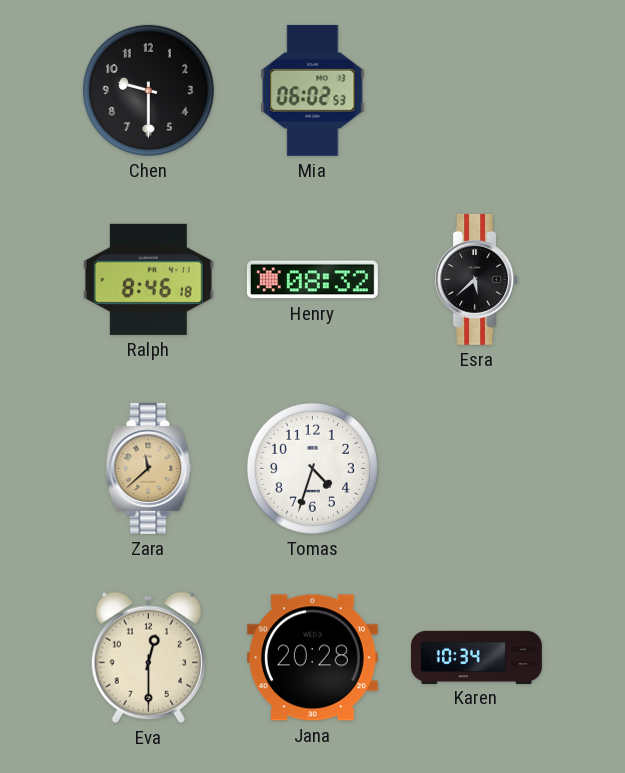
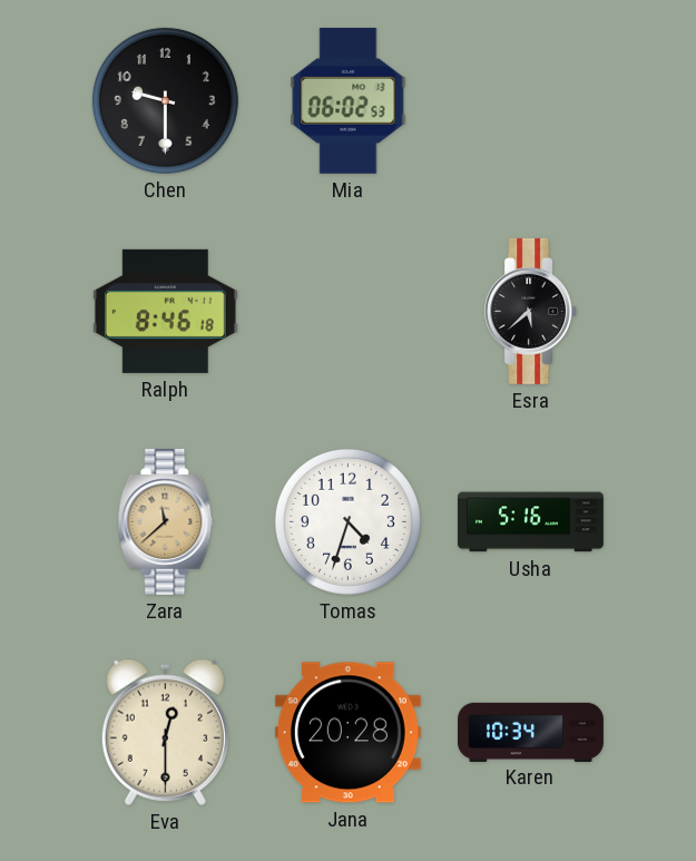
Henry: 08:32 -> none (312, 280)
Usha: none -> 5:16 (530, 522)
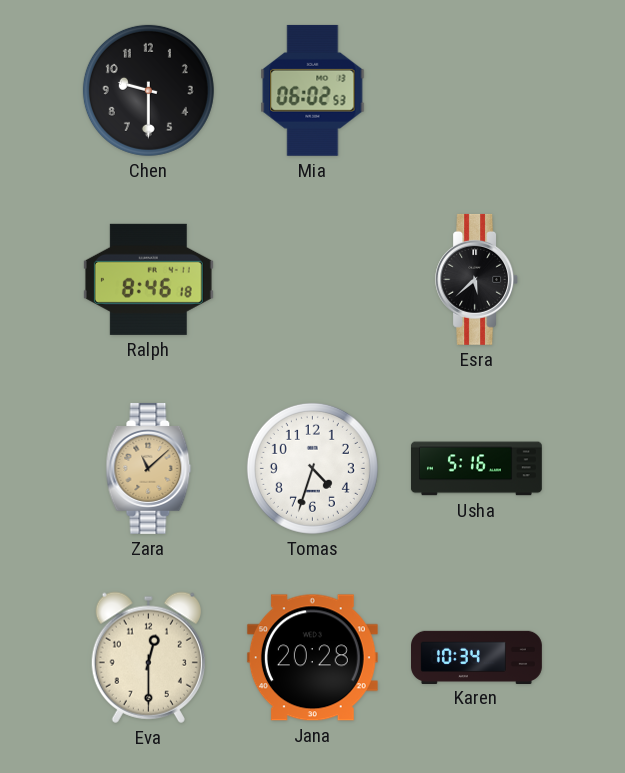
Zara: 11:38 -> 11:08 (149, 468)
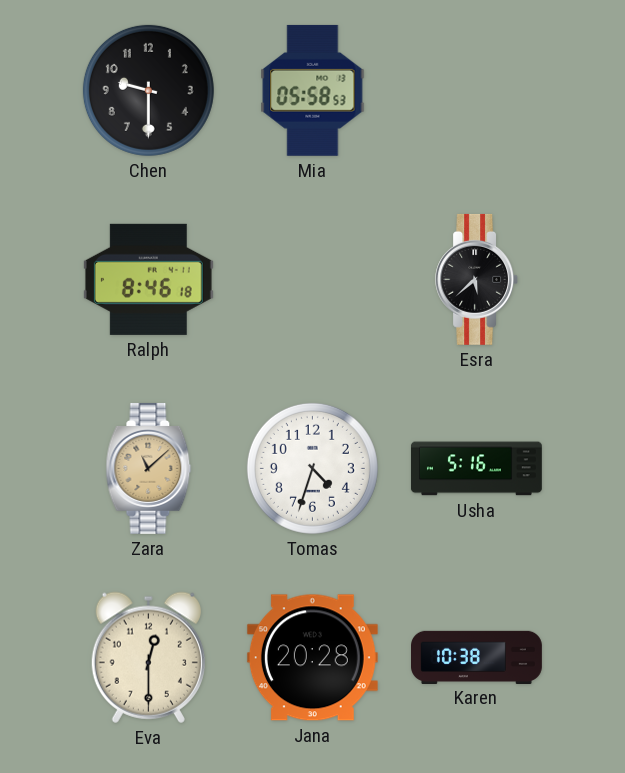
Mia: 06:02 -> 05:58 (313, 90)
Karen: 10:34 -> 10:38 (477, 657)
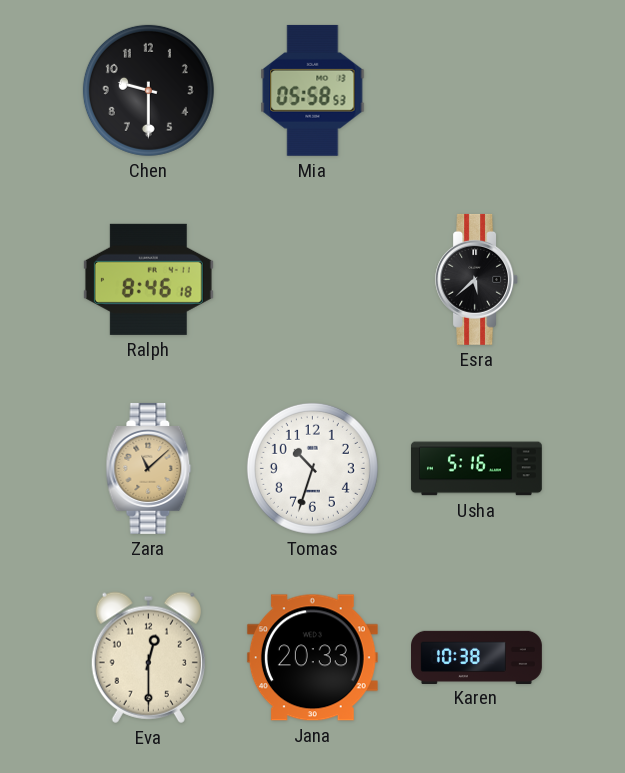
Tomas: 4:33 -> 10:33 (312, 468)
Jana: 20:28 -> 20:33 (312, 658)
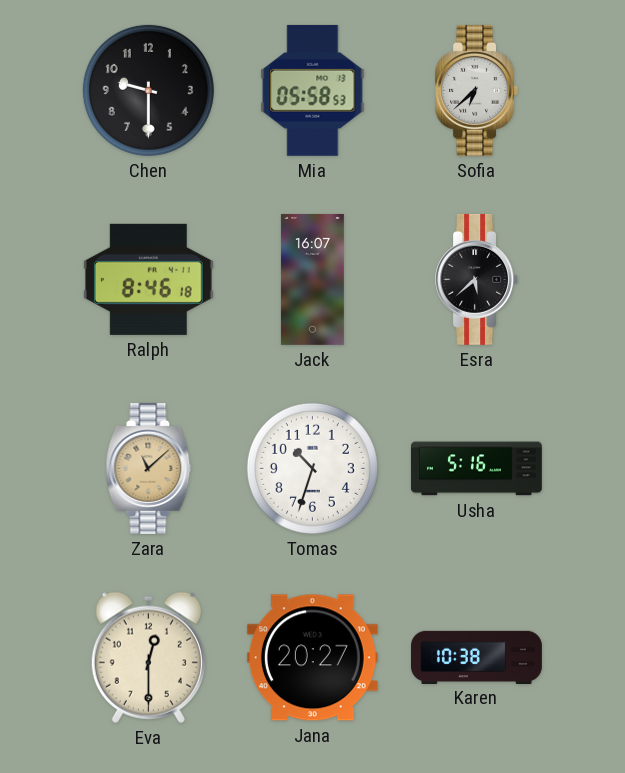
Sofia: none -> 6:38 (477, 90)
Jack: none -> 16:07 (312, 279)
Jana: 20:33 -> 20:27 (312, 658)
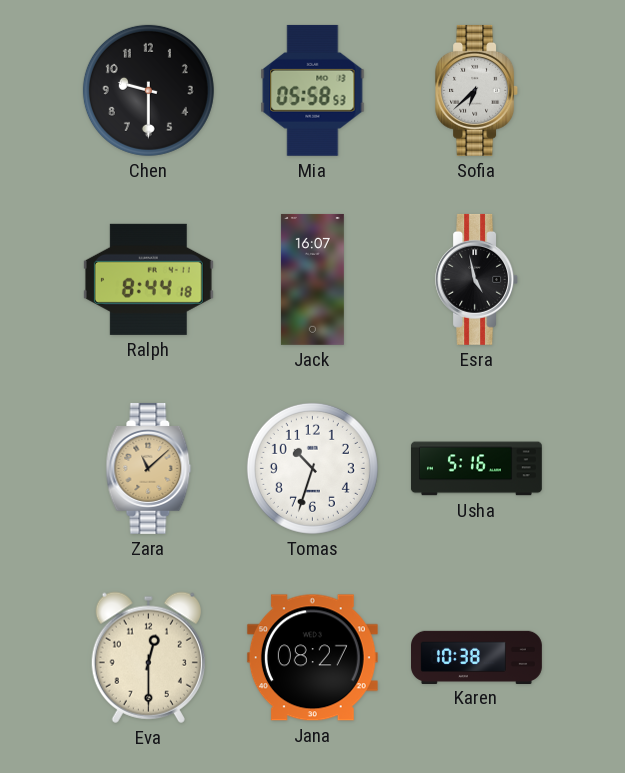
Ralph: 8:46 -> 8:44 (148, 279)
Esra: 5:38 -> 4:58 (477, 279)
Jana: 20:27 -> 08:27 (312, 658)
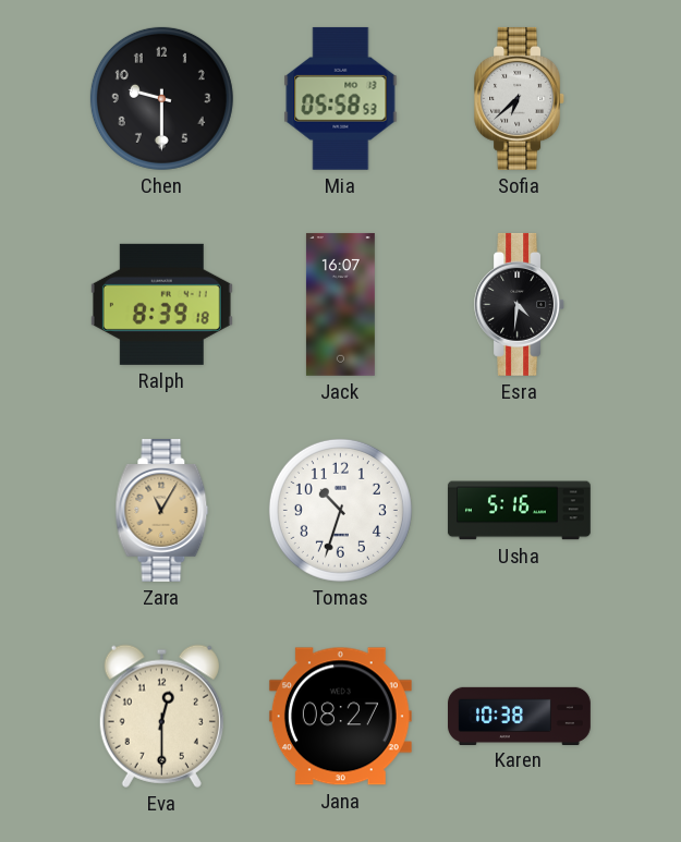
Ralph: 8:44 -> 8:39 (161, 304)
Esra: 4:58 -> 4:31 (520, 304)
Zara: 11:08 -> 11:05 (162, 510)
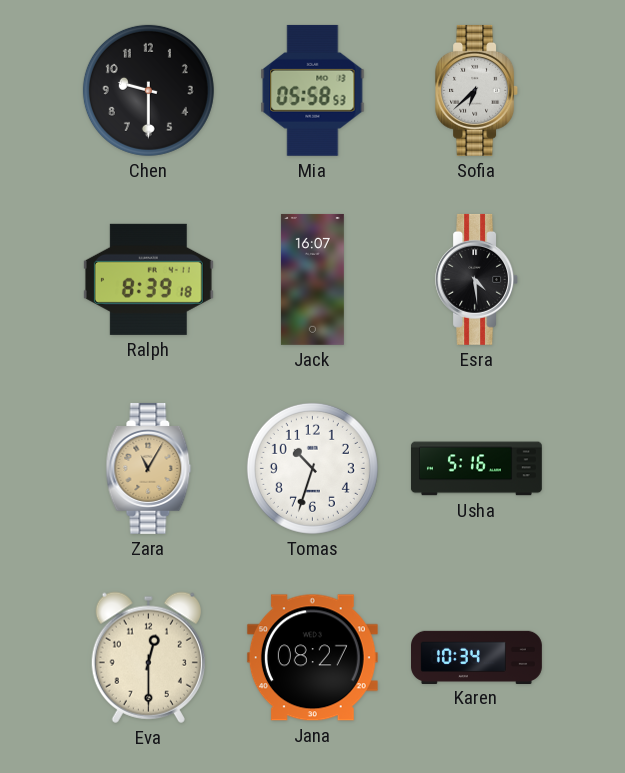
Esra: 4:31 -> 4:29 (477, 279)
Karen: 10:38 -> 10:34 (477, 657)
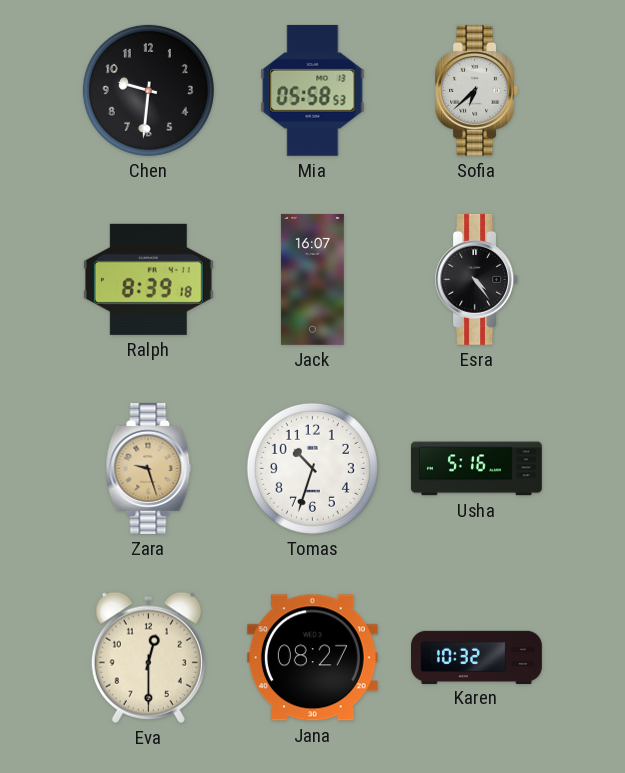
Chen: 9:30 -> 9:31 (148, 90)
Esra: 4:29 -> 4:24 (477, 279)
Zara: 11:05 -> 9:27 (149, 468)
Karen: 10:34 -> 10:32 (477, 657)
